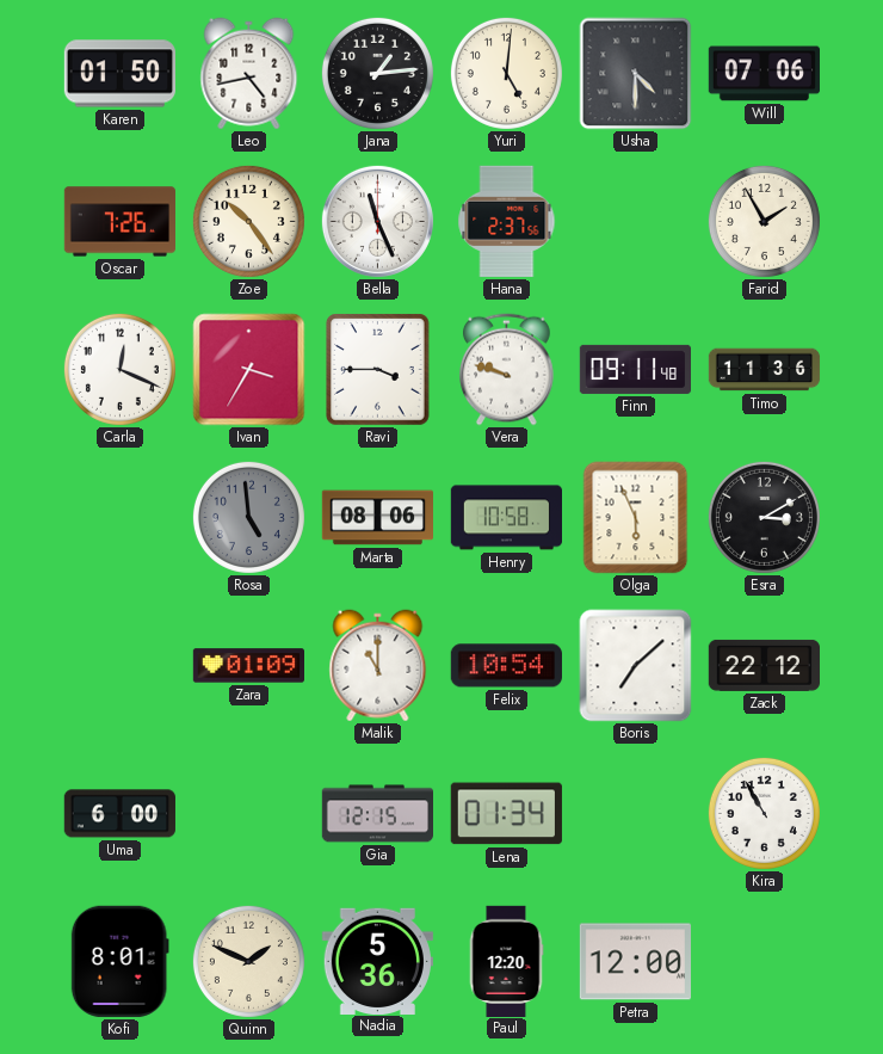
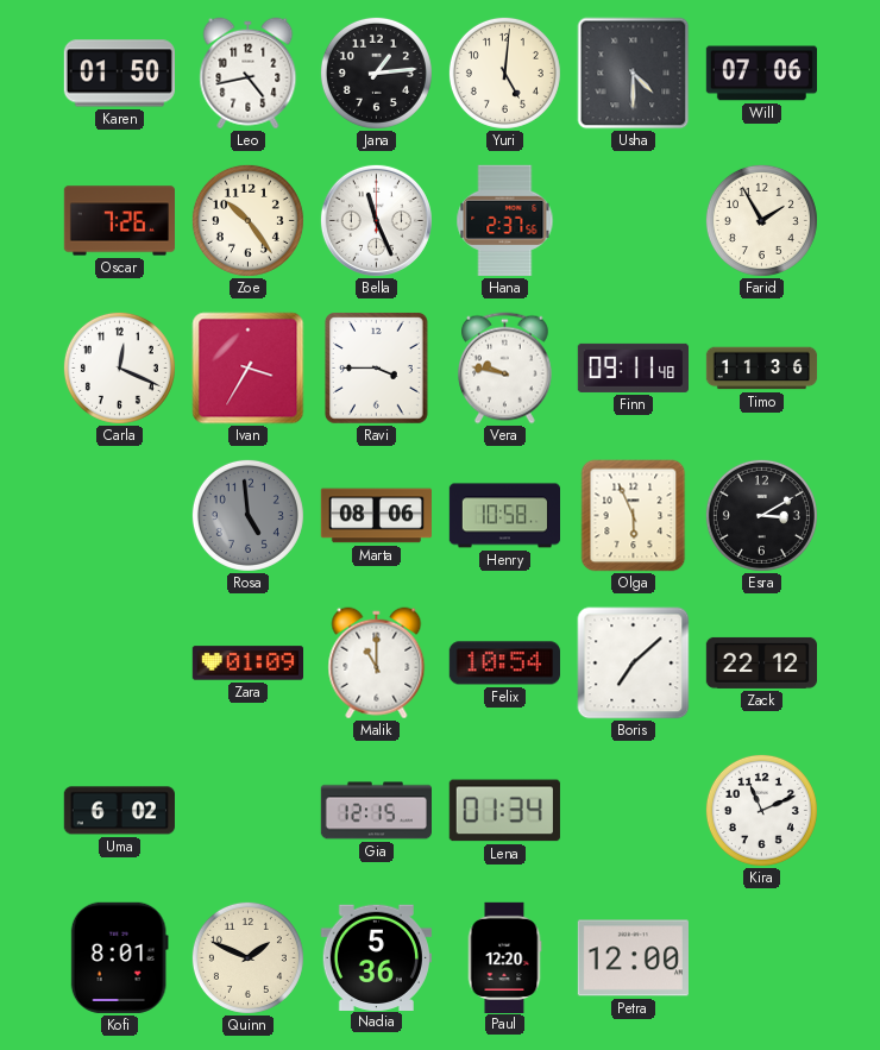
Vera: 9:48 -> 9:47 (505, 369)
Uma: 6:00 -> 6:02 (119, 811)
Kira: 10:55 -> 11:11 (761, 810)
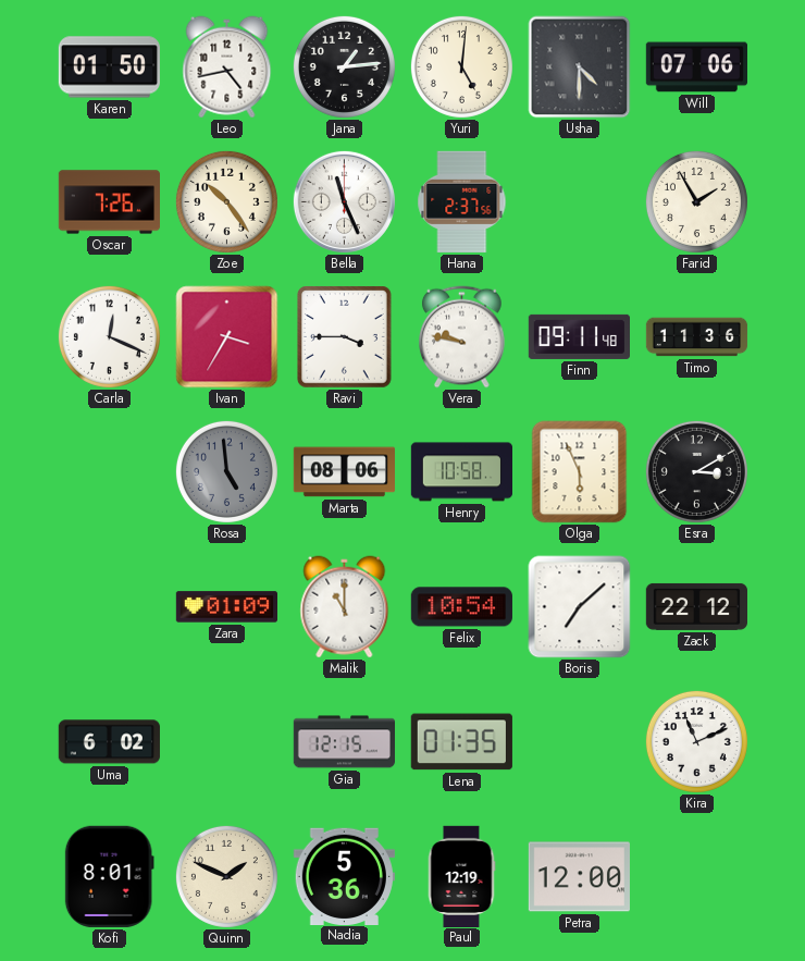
Lena: 01:34 -> 01:35 (461, 742)
Paul: 12:20 -> 12:19 (461, 876)
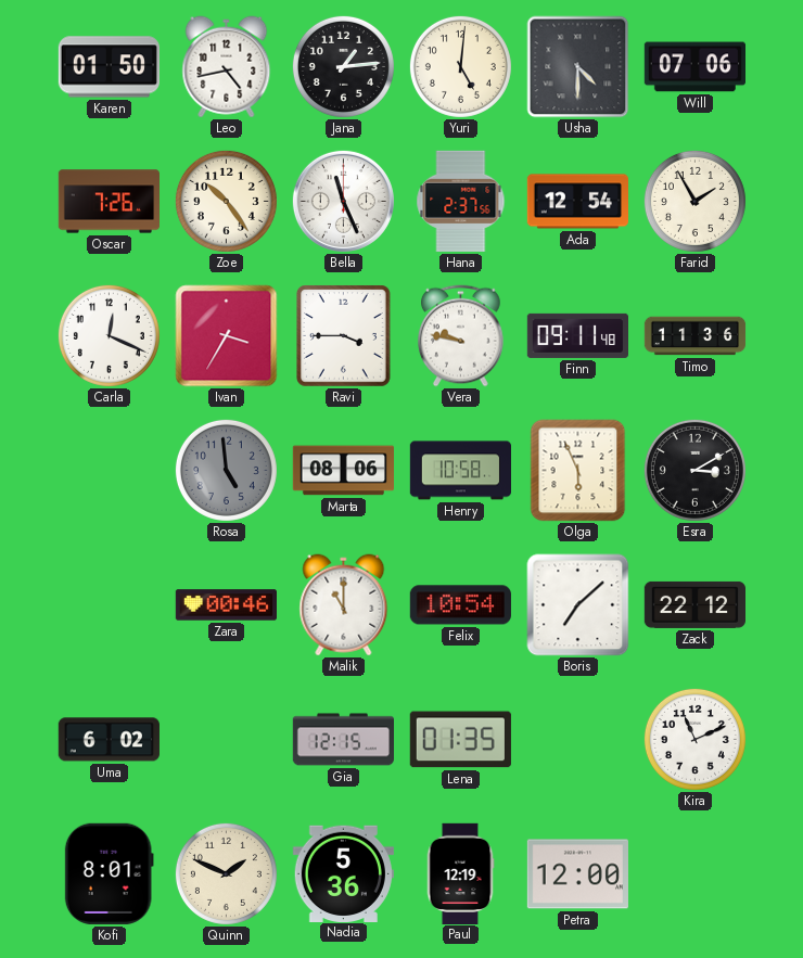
Ada: none -> 12:54 (577, 202)
Zara: 01:09 -> 00:46 (226, 605)
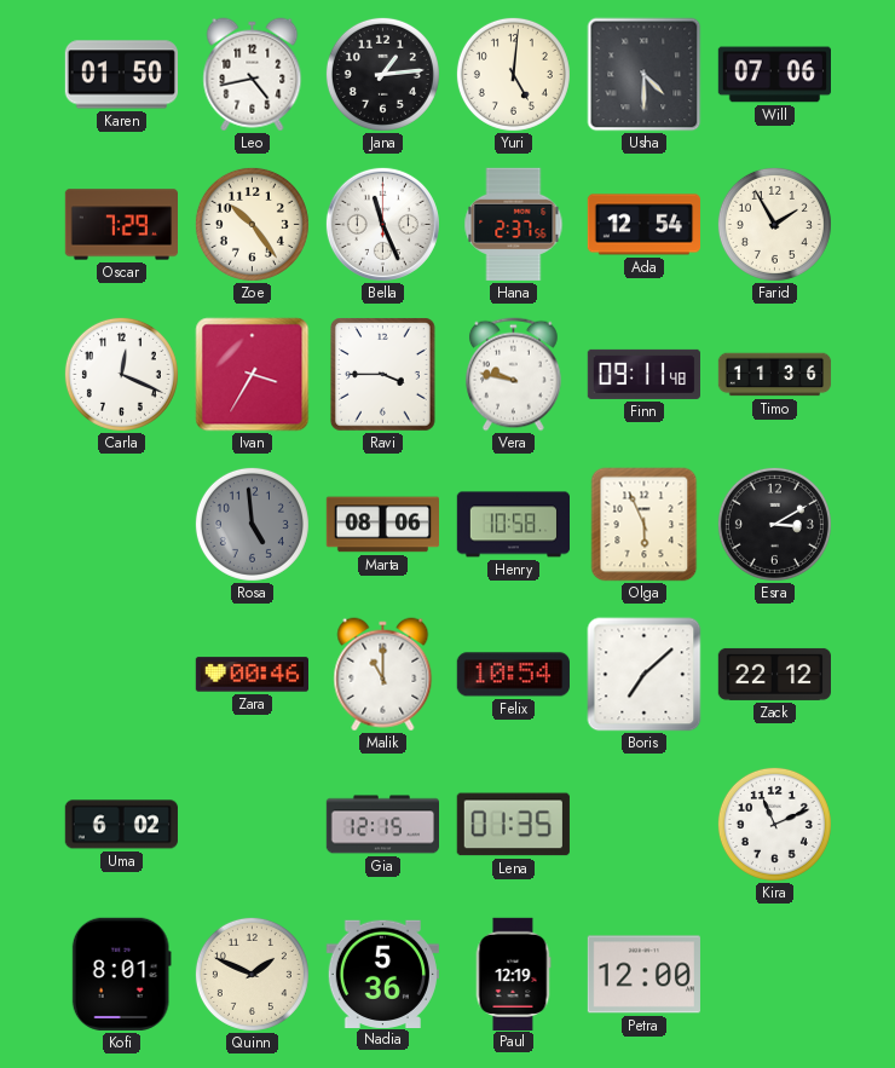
Oscar: 7:26 -> 7:29 (121, 225)
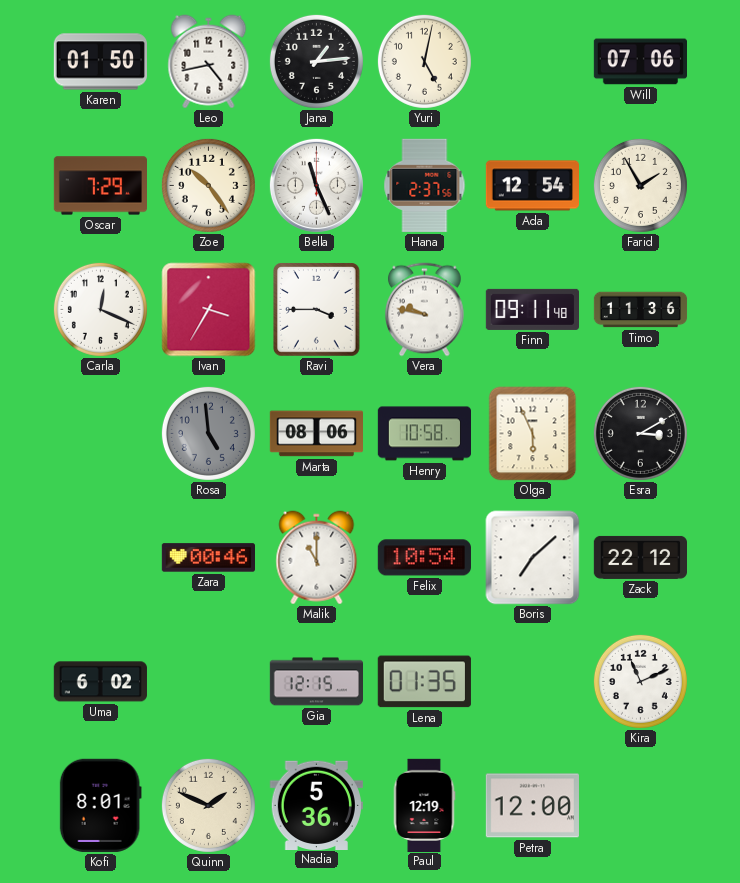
Yuri: 5:01 -> 5:02 (424, 61)
Usha: 4:30 -> none (645, 75)
